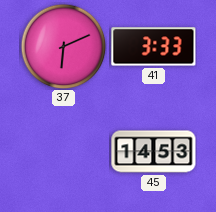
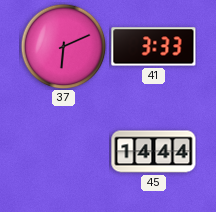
45: 14:53 -> 14:44 (154, 152)
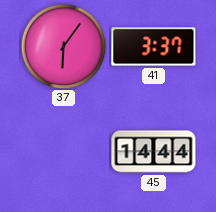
37: 6:11 -> 6:06 (63, 46)
41: 3:33 -> 3:37 (154, 47)
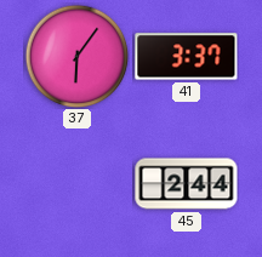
45: 14:44 -> 2:44 (187, 184)
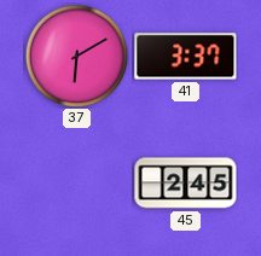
37: 6:06 -> 6:10 (76, 56)
45: 2:44 -> 2:45 (186, 184)
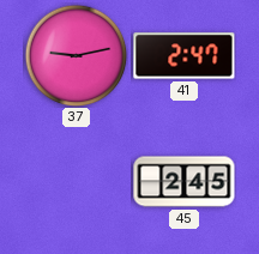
37: 6:10 -> 9:13 (76, 55)
41: 3:37 -> 2:47 (185, 56)
